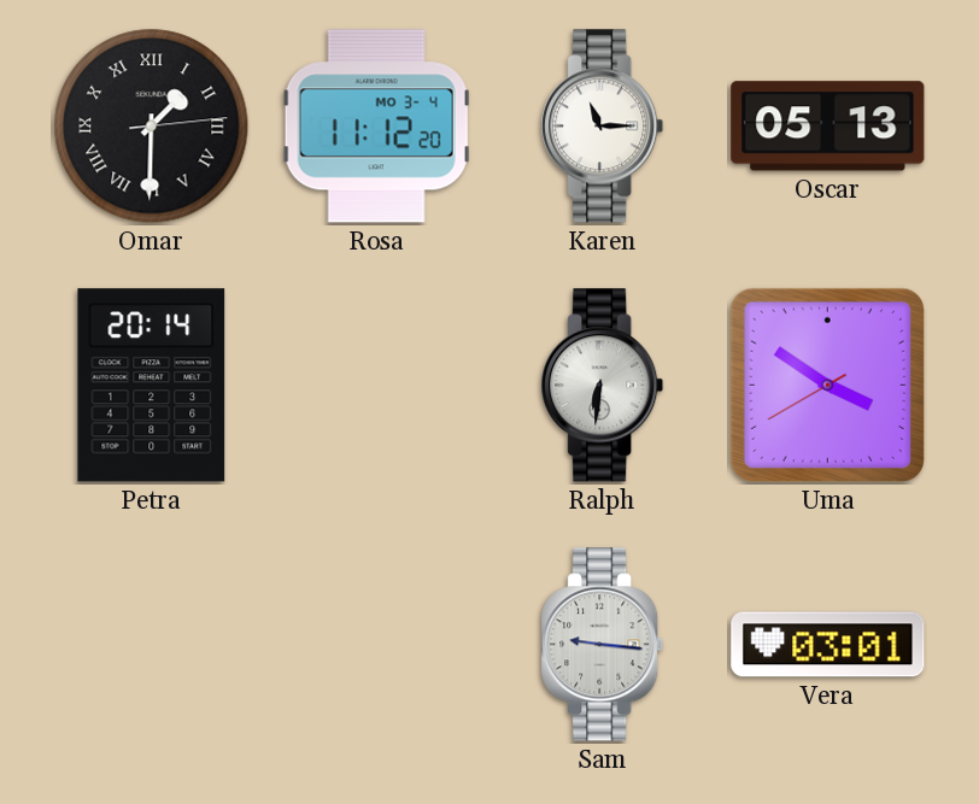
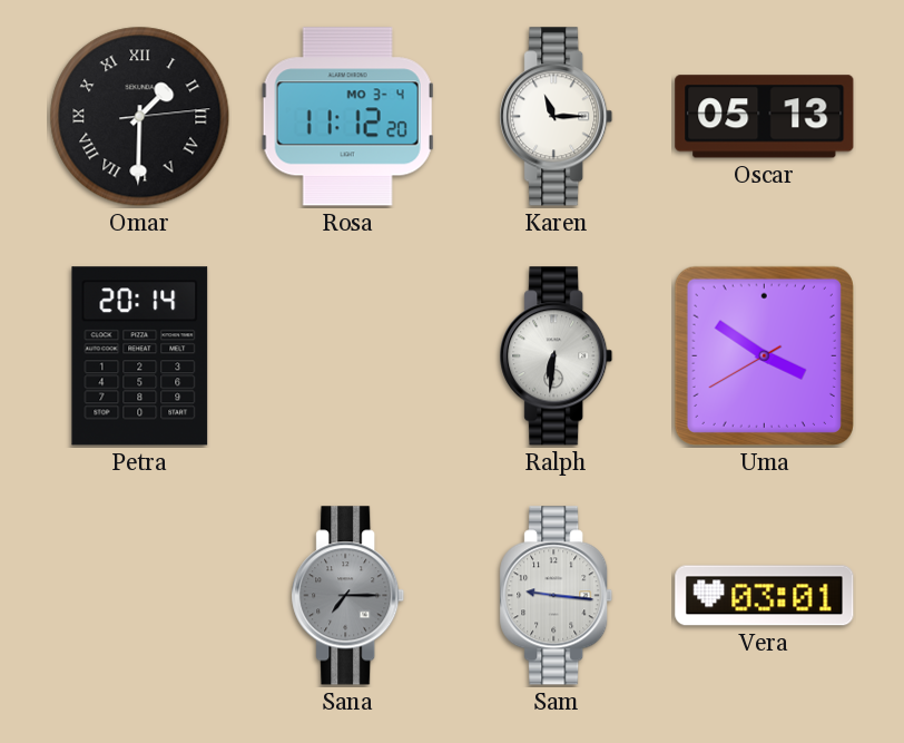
Sana: none -> 7:15 (348, 596)
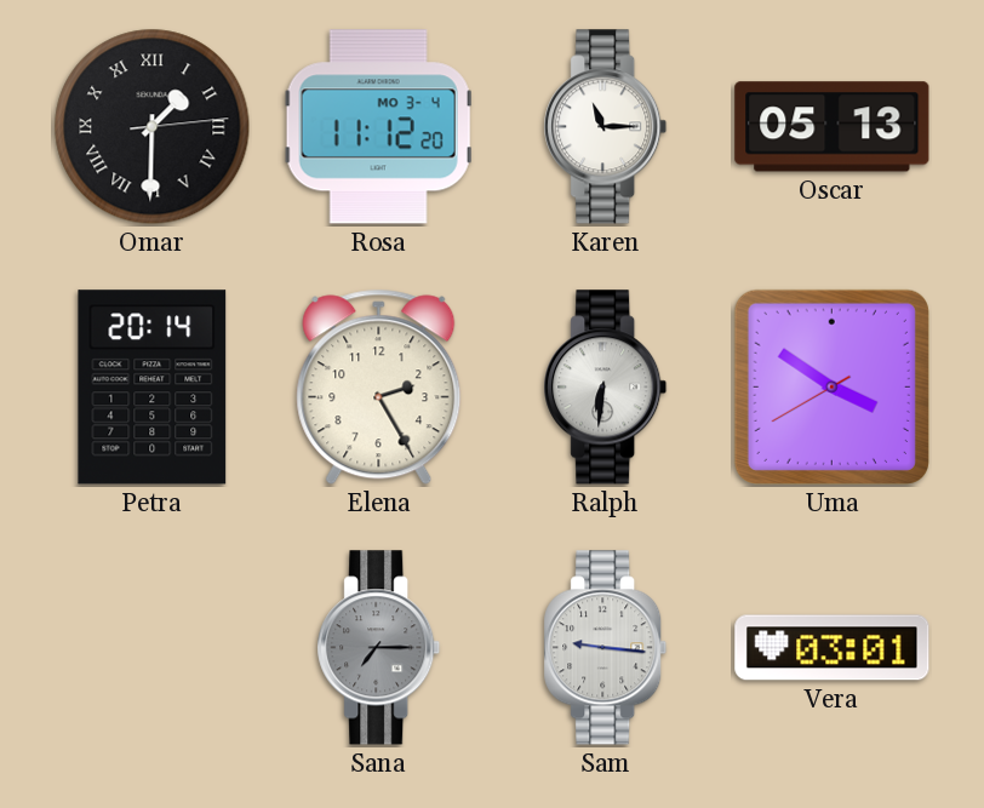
Elena: none -> 2:25 (379, 388)
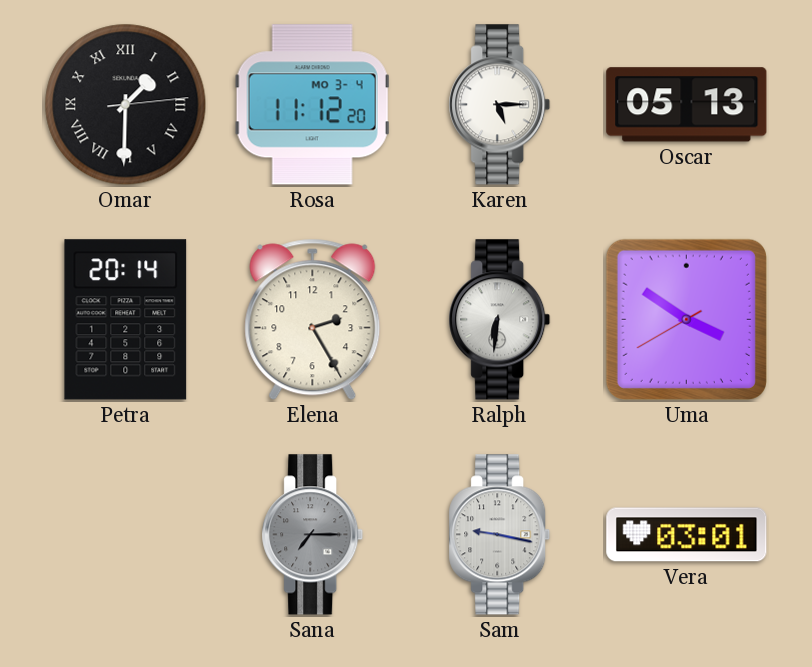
Karen: 11:15 -> 5:15 (500, 105)
Sam: 9:16 -> 9:17 (500, 535)
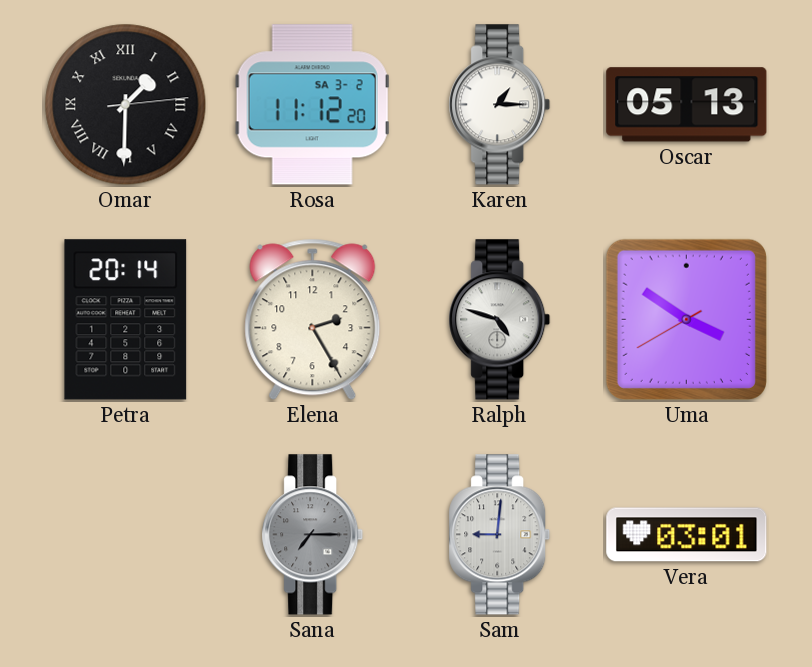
Rosa date: MO 3-4 -> SA 3-2 (313, 105)
Karen: 5:15 -> 1:15 (500, 105)
Ralph: 6:31 -> 4:48 (500, 320)
Sam: 9:17 -> 9:01 (500, 535)
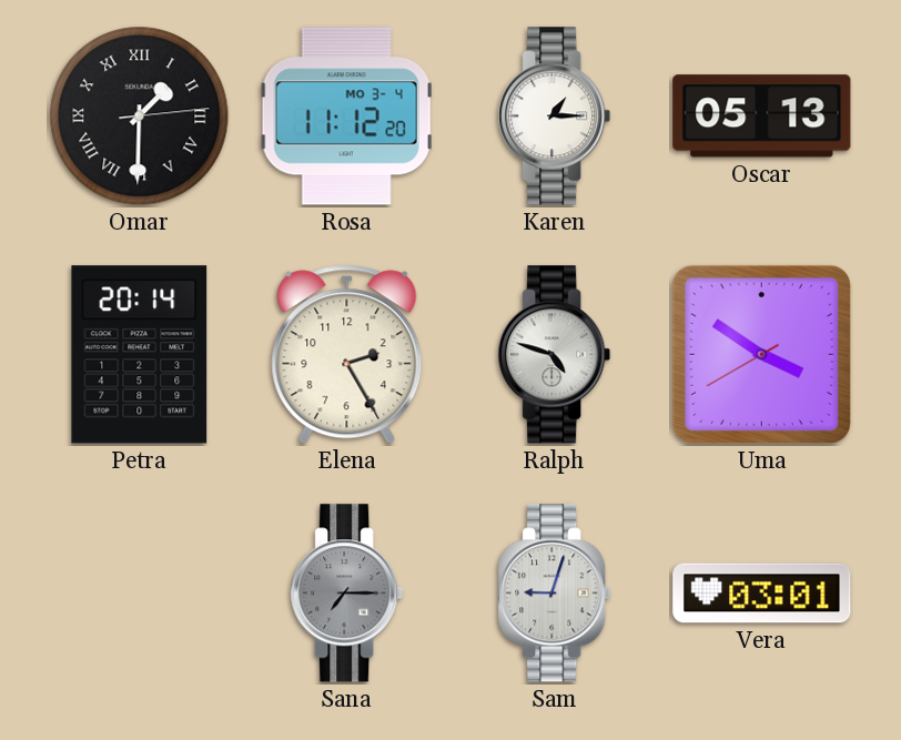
Rosa date: SA 3-2 -> MO 3-4 (347, 116)
Sam: 9:01 -> 9:03 (555, 594)
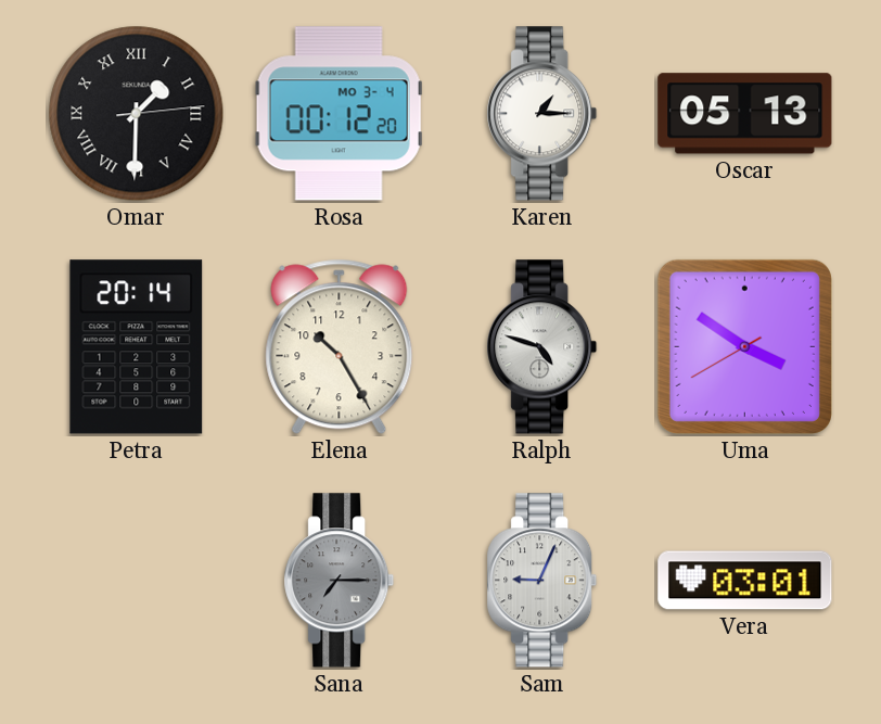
Rosa: 11:12 -> 00:12 (340, 114)
Elena: 2:25 -> 10:25 (340, 347)
Sam: 9:03 -> 9:04 (542, 581)
